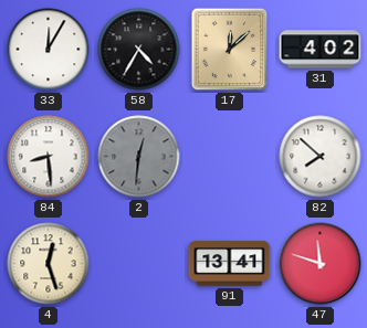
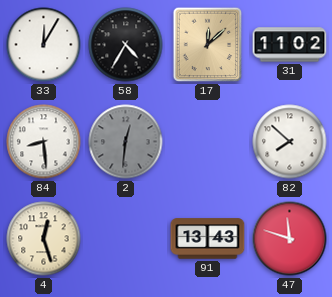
31: 4:02 -> 11:02 (290, 45)
91: 13:41 -> 13:43 (208, 239)
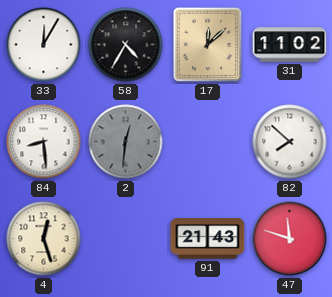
91: 13:43 -> 21:43 (208, 239)
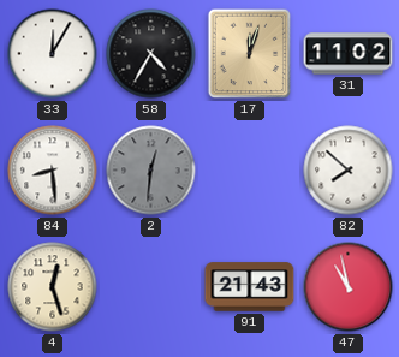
17: 12:08 -> 12:03 (250, 54)
47: 11:48 -> 10:58 (349, 287)
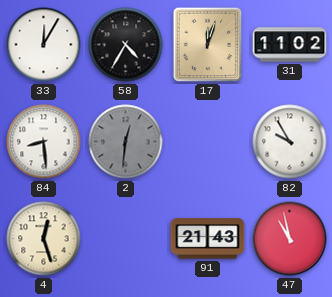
82: 7:52 -> 9:55 (290, 142)
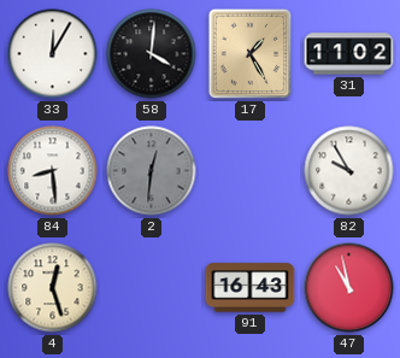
58: 4:35 -> 4:01 (152, 54)
17: 12:03 -> 1:25 (251, 54)
91: 21:43 -> 16:43 (251, 288)
